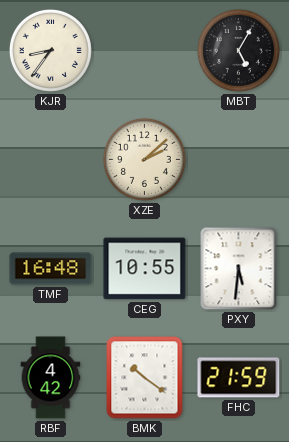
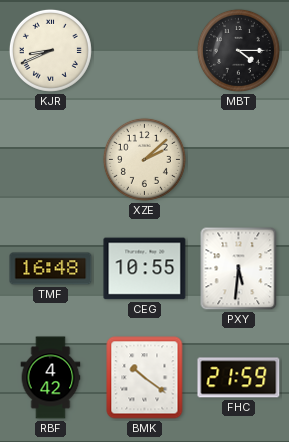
KJR: 8:36 -> 8:41 (50, 50)
MBT: 5:05 -> 4:15 (238, 50)
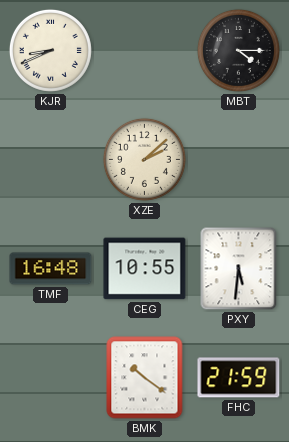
RBF: 4:42 -> none (51, 378)
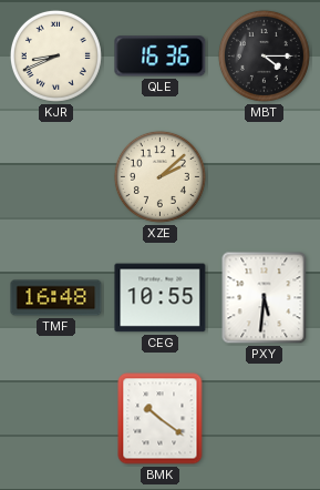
QLE: none -> 16:36 (161, 57)
FHC: 21:59 -> none (239, 378)
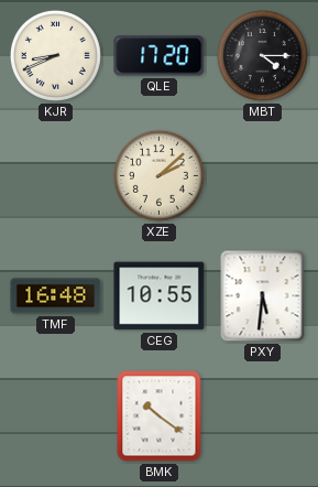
QLE: 16:36 -> 17:20 (160, 56)
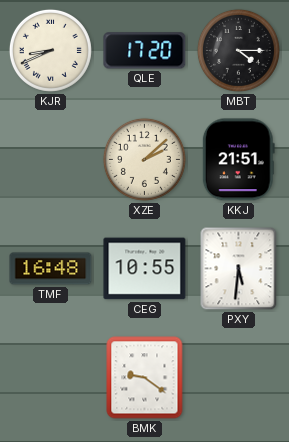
KKJ: none -> 21:51 (238, 160)
BMK: 10:21 -> 9:21 (145, 378)
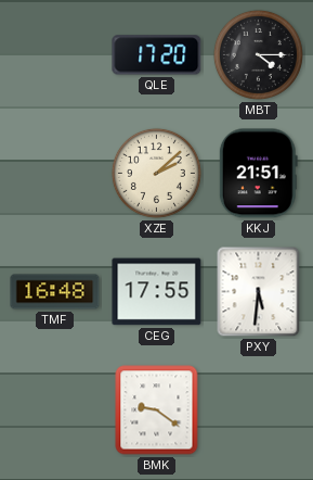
KJR: 8:41 -> none (50, 50)
CEG: 10:55 -> 17:55 (157, 292)
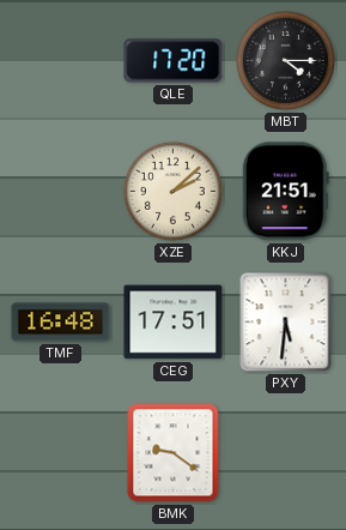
CEG: 17:55 -> 17:51 (174, 323)
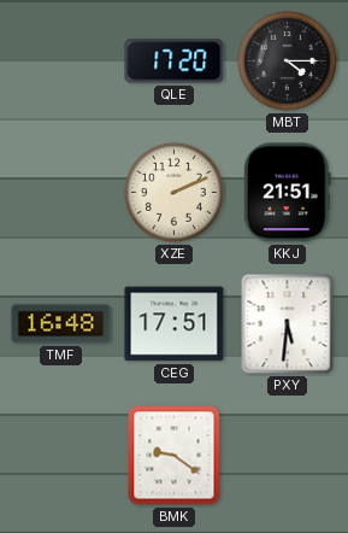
XZE: 2:08 -> 2:11 (173, 192)
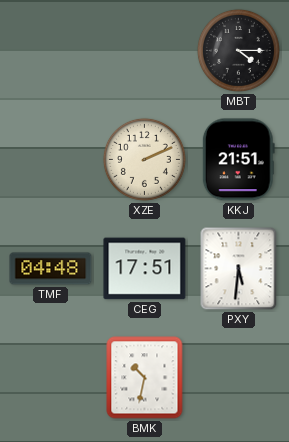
QLE: 17:20 -> none (175, 61)
TMF: 16:48 -> 04:48 (51, 269)
BMK: 9:21 -> 10:32 (145, 378)
